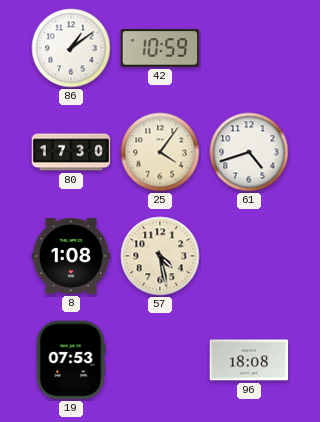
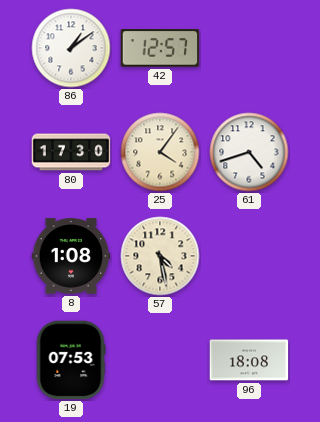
42: 10:59 -> 12:57 (160, 48)
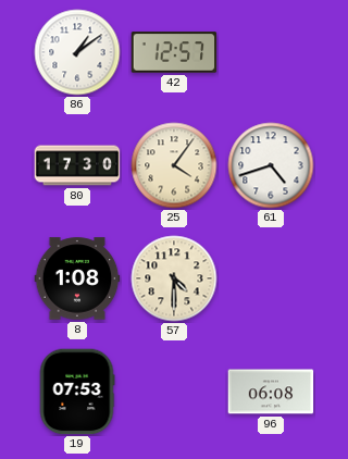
57: 4:28 -> 4:30 (174, 278)
96: 18:08 -> 06:08 (271, 392)
